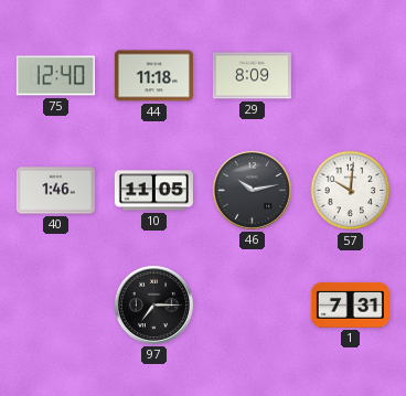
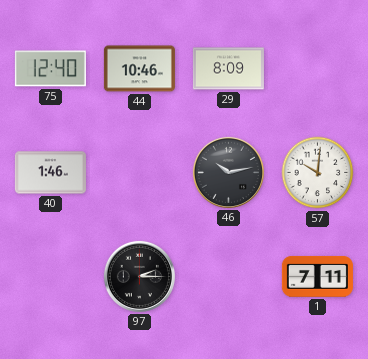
44: 11:18 -> 10:46 (139, 69)
10: 11:05 -> none (153, 191)
97: 7:15 -> 2:15 (139, 276)
1: 7:31 -> 7:11 (317, 276)
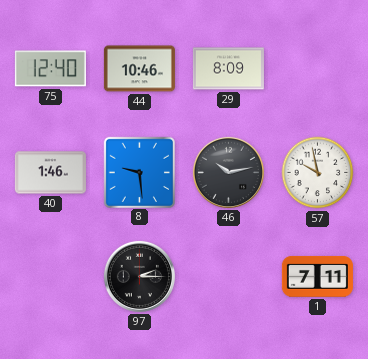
8: none -> 9:29 (139, 172)
57: 10:01 -> 9:58 (318, 173)
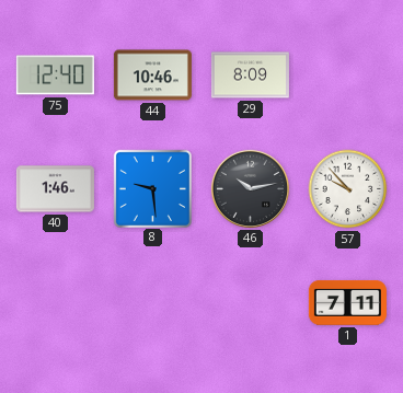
57: 9:58 -> 9:53 (348, 189)
97: 2:15 -> none (139, 276)
